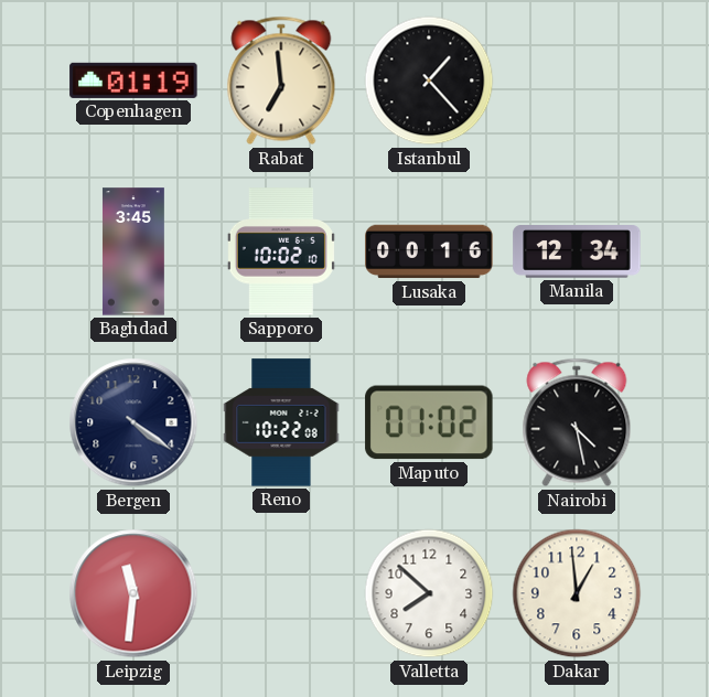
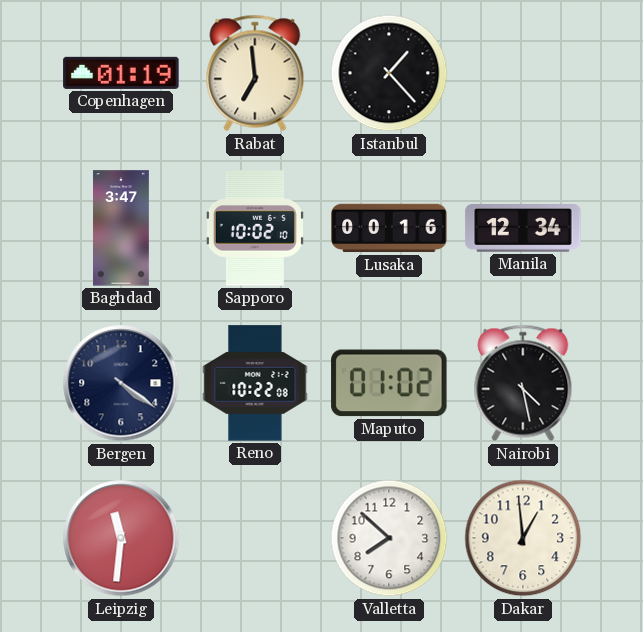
Baghdad: 3:45 -> 3:47 (121, 228)
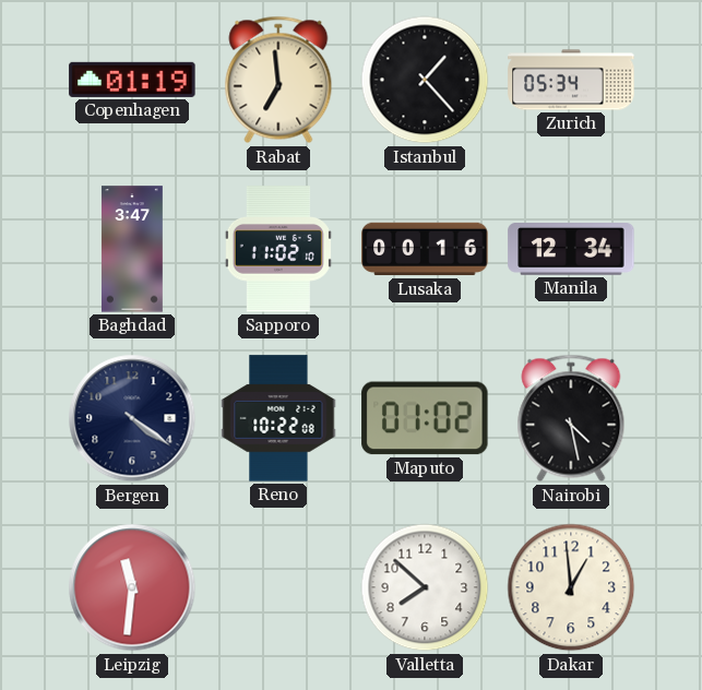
Zurich: none -> 05:34 (571, 80)
Sapporo: 10:02 -> 11:02 (278, 249)
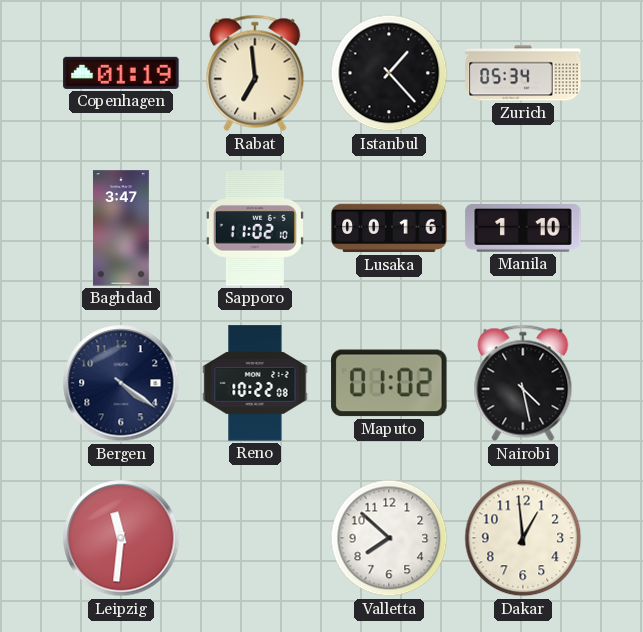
Manila: 12:34 -> 1:10 (523, 228)
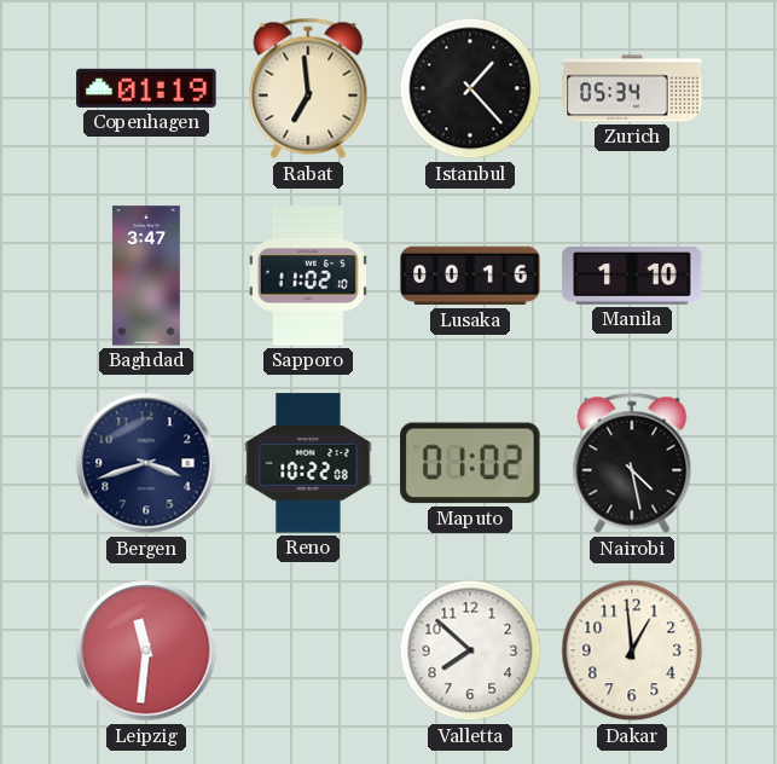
Bergen: 4:21 -> 3:42 (146, 463)
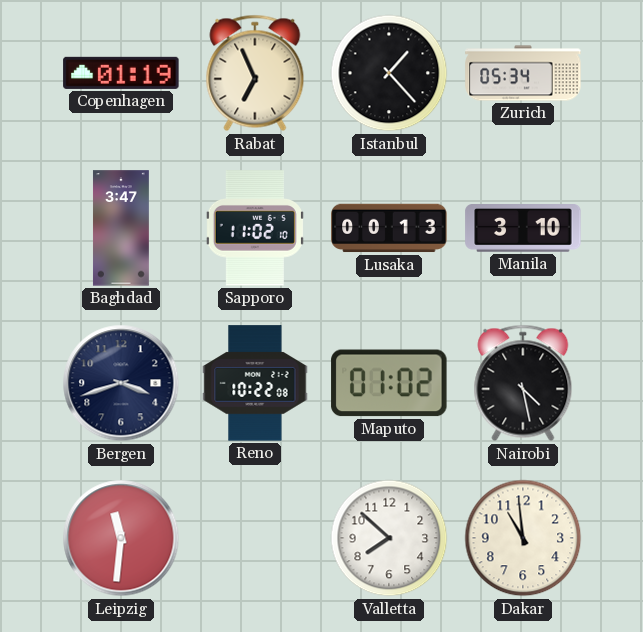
Rabat: 6:59 -> 6:56 (255, 73)
Lusaka: 00:16 -> 00:13 (389, 228)
Manila: 1:10 -> 3:10 (523, 228)
Dakar: 12:59 -> 10:59 (523, 538)
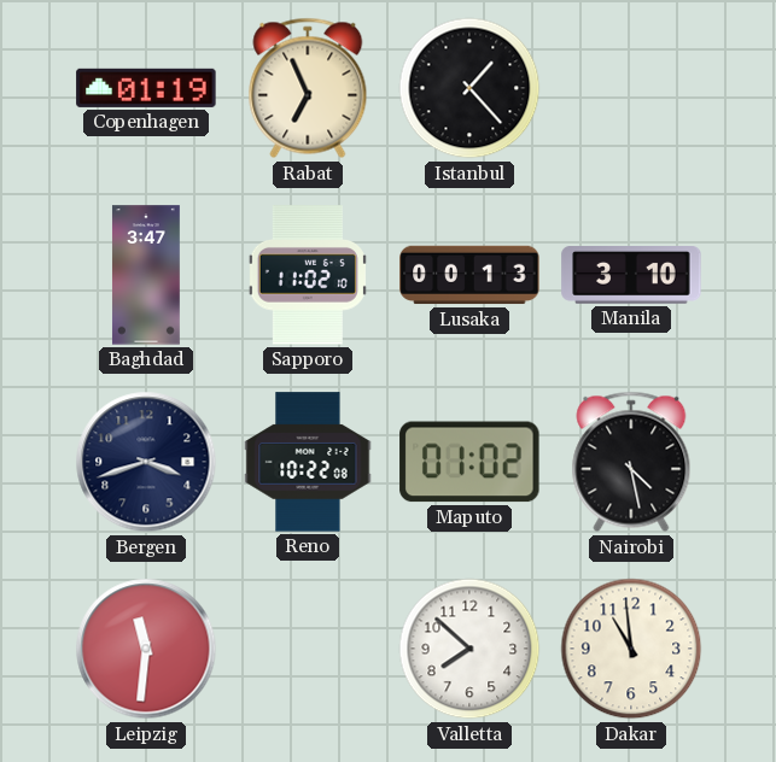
Zurich: 05:34 -> none (523, 73)
